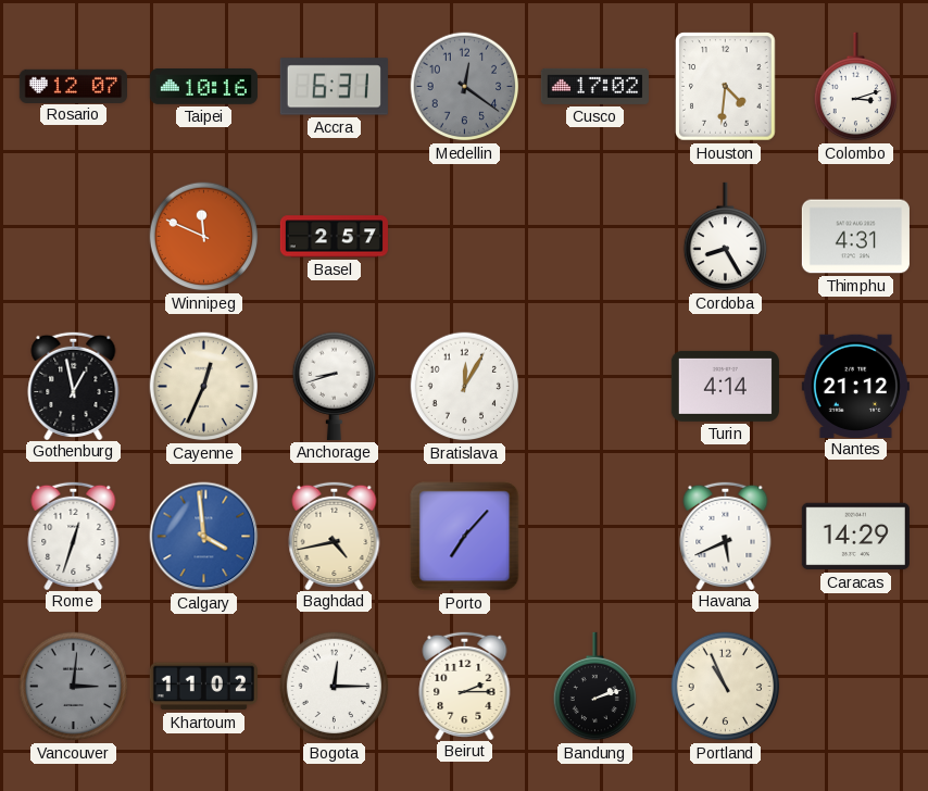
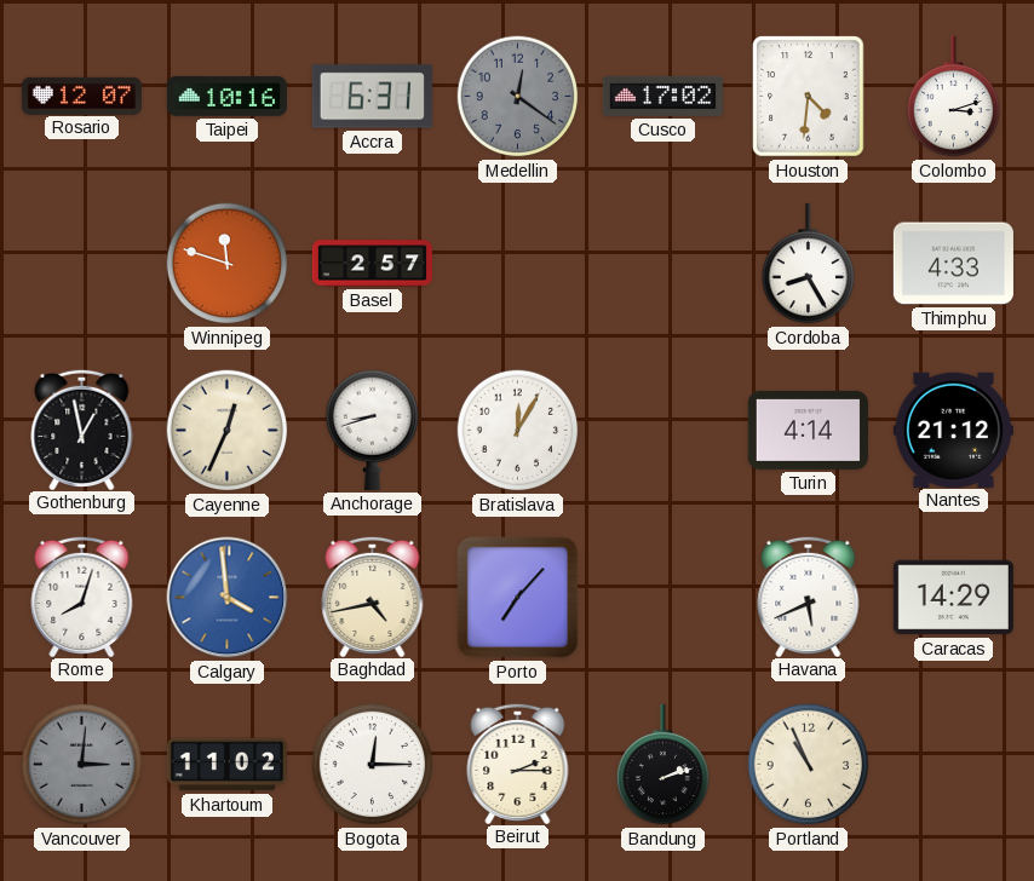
Winnipeg: 11:49 -> 11:48 (228, 264)
Thimphu: 4:31 -> 4:33 (953, 264)
Rome: 12:33 -> 8:03 (82, 595)
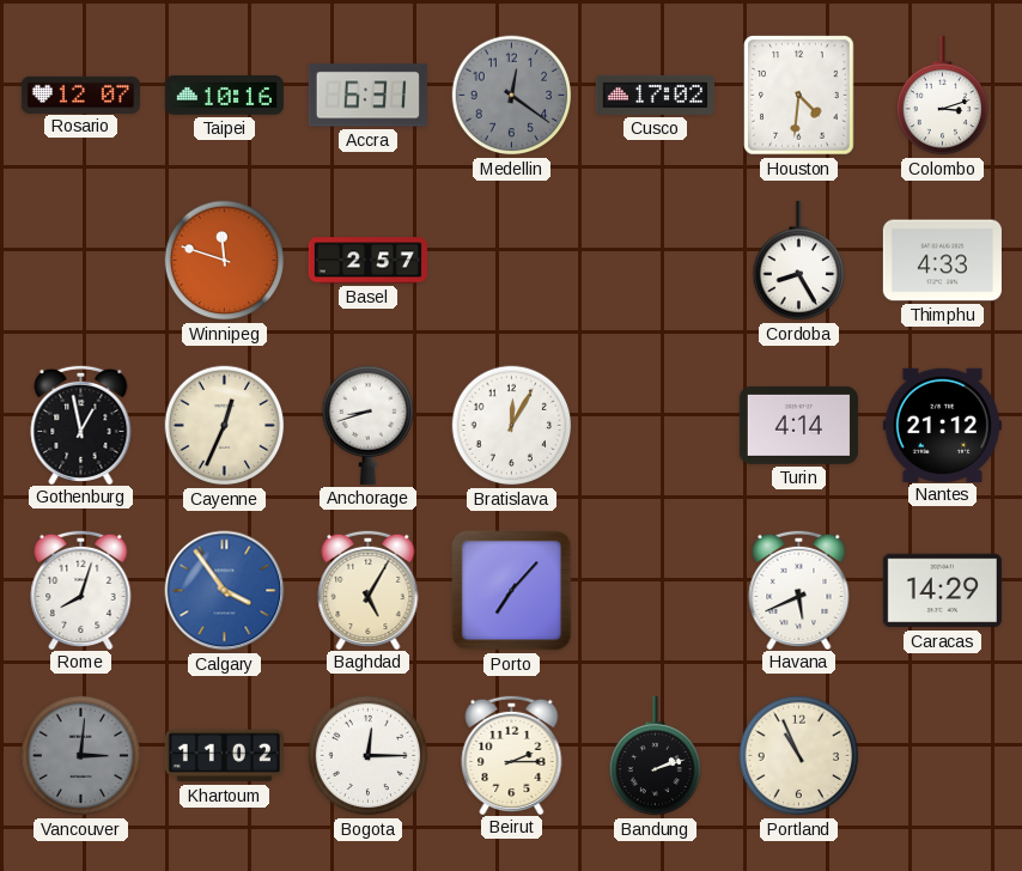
Calgary: 3:59 -> 3:54 (225, 591)
Baghdad: 4:43 -> 5:05 (369, 589)
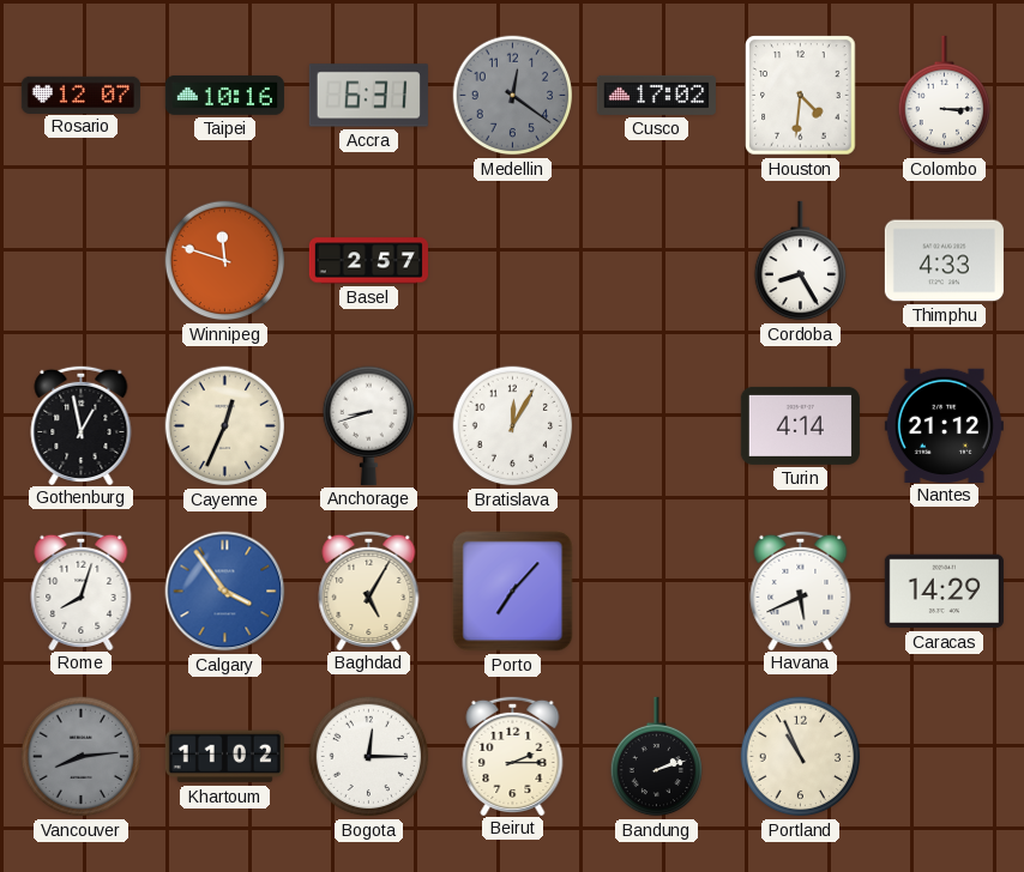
Colombo: 3:12 -> 3:15 (944, 96)
Vancouver: 3:01 -> 8:14 (82, 757)
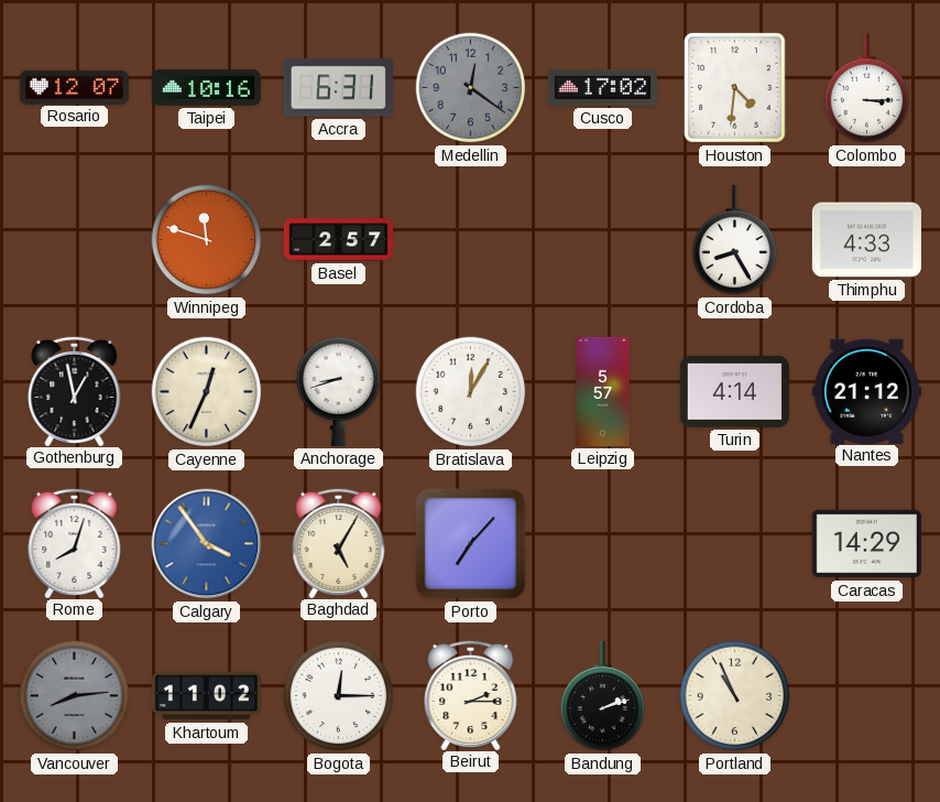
Leipzig: none -> 5:57 (603, 391)
Havana: 5:41 -> none (801, 589)
